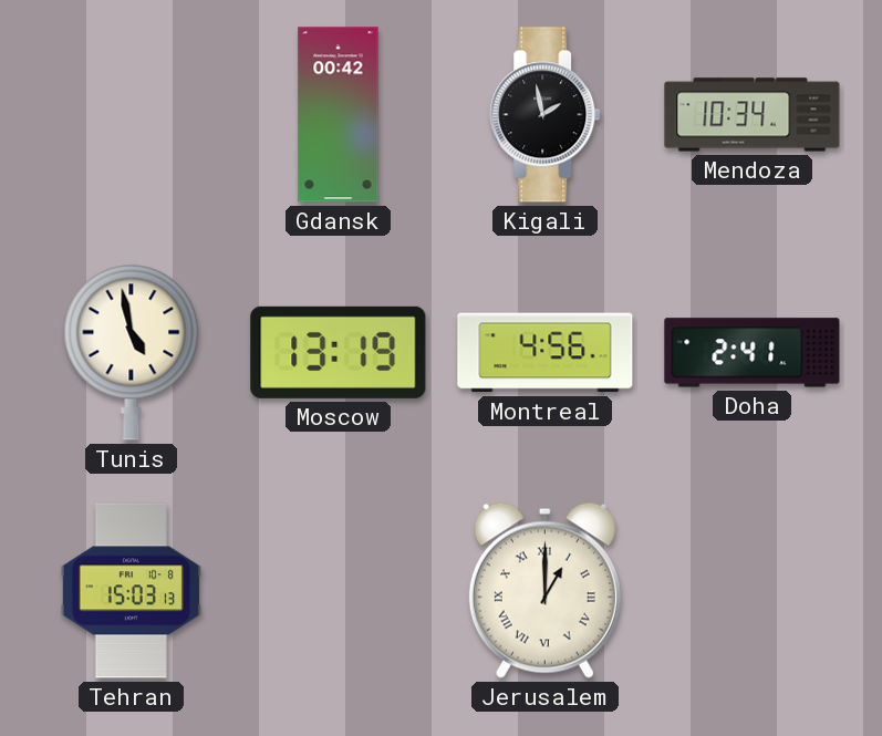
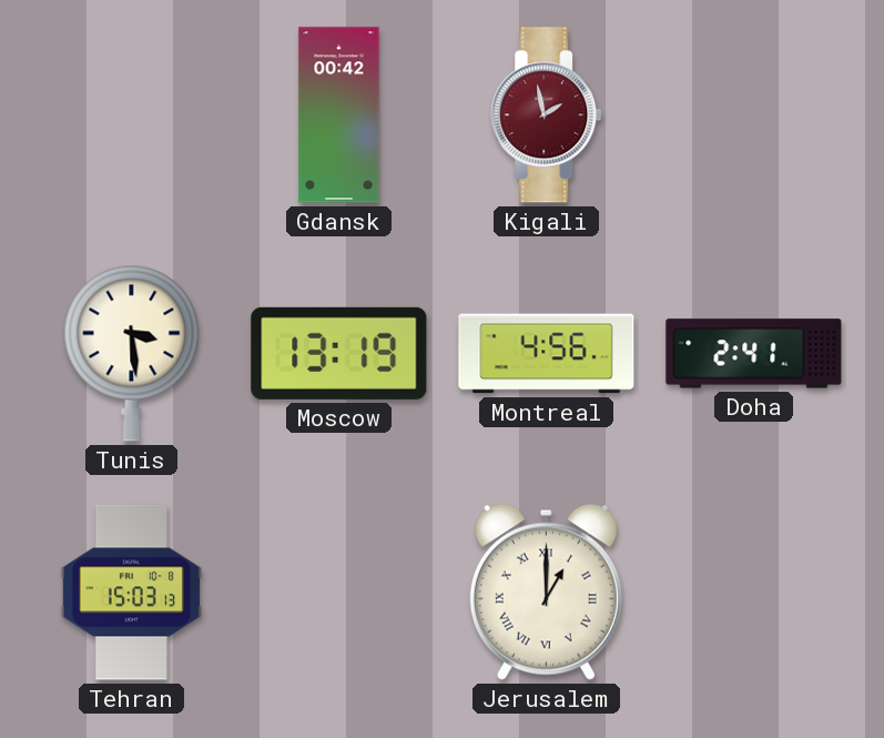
Kigali dial: black -> burgundy (547, 115)
Mendoza: 10:34 -> none (753, 115)
Tunis: 4:58 -> 3:29 (132, 353)
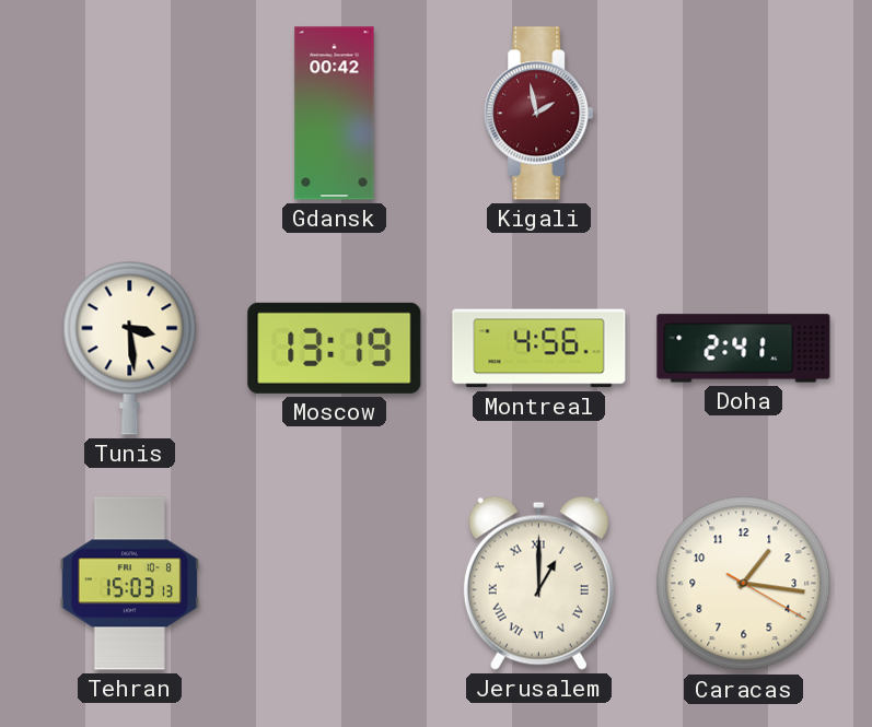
Caracas: none -> 1:16 (744, 584)
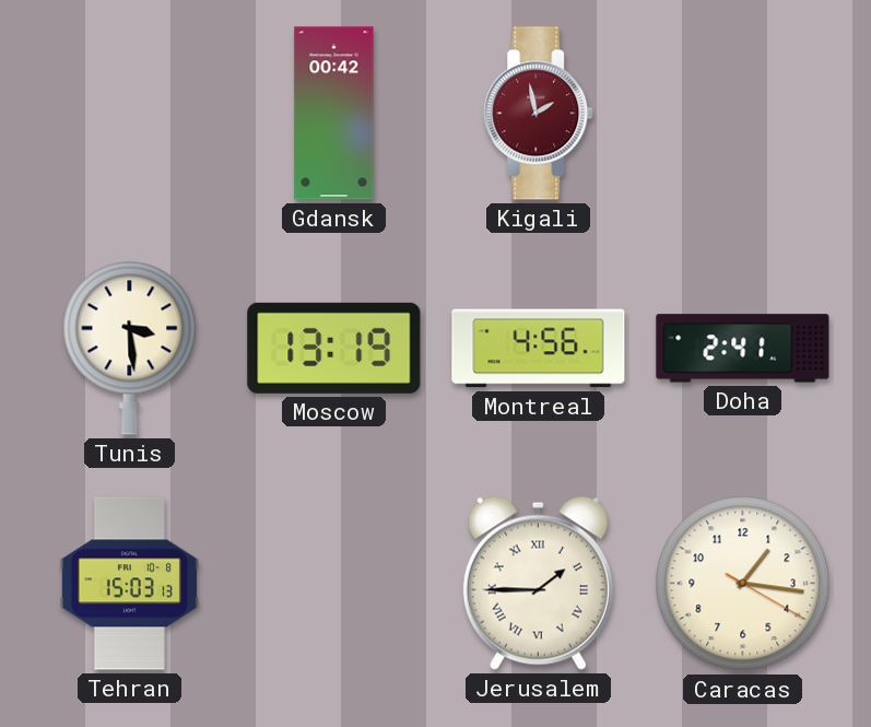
Jerusalem: 1:00 -> 1:45 (538, 583)
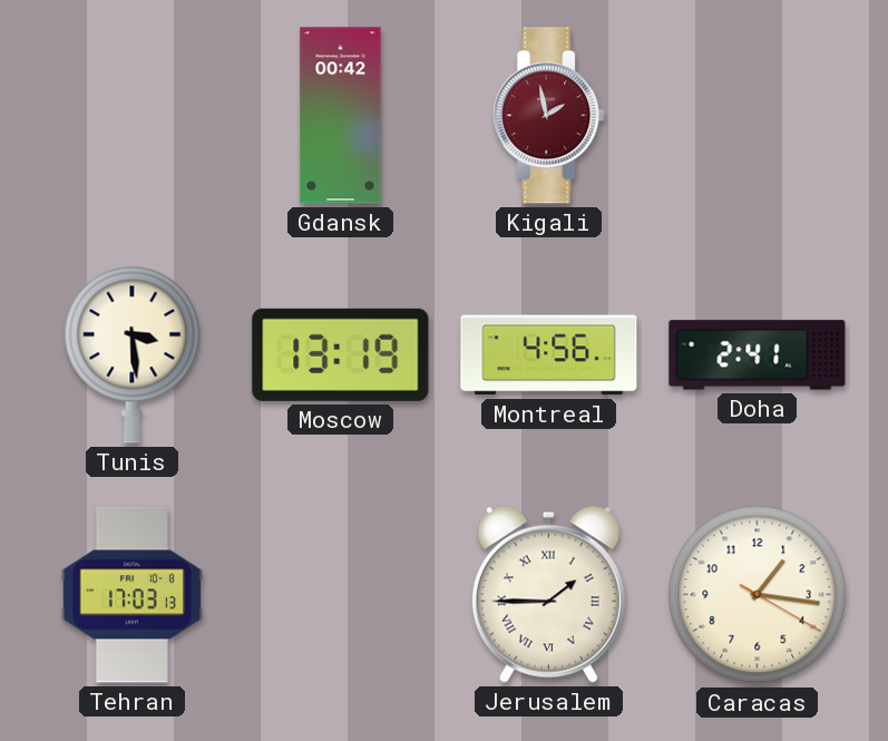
Tehran: 15:03 -> 17:03 (131, 595)
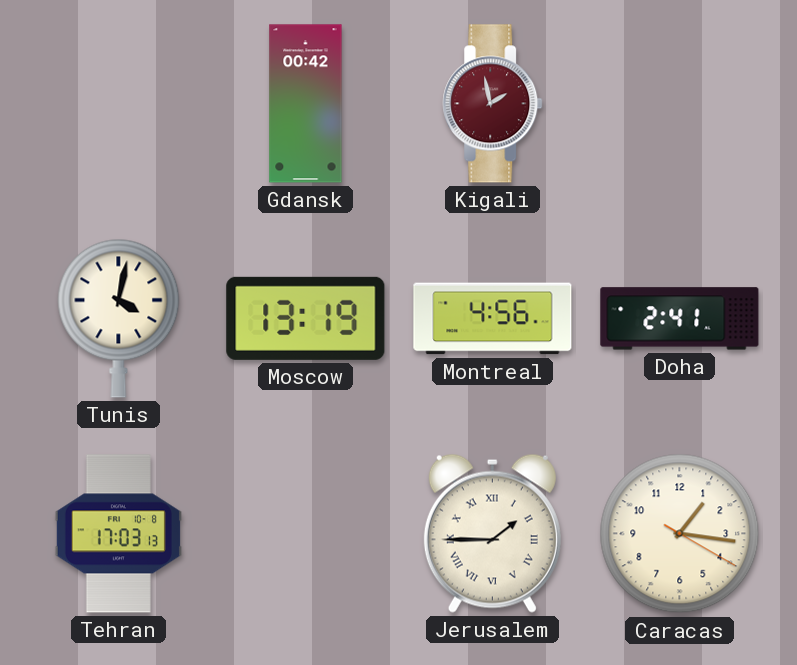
Tunis: 3:29 -> 4:02 (119, 318)
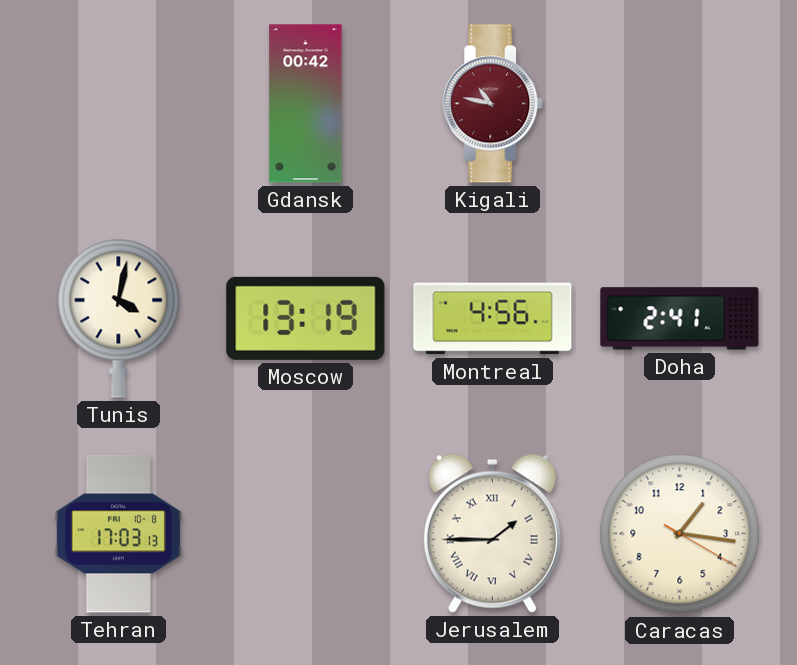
Kigali: 1:58 -> 10:47 (493, 104)
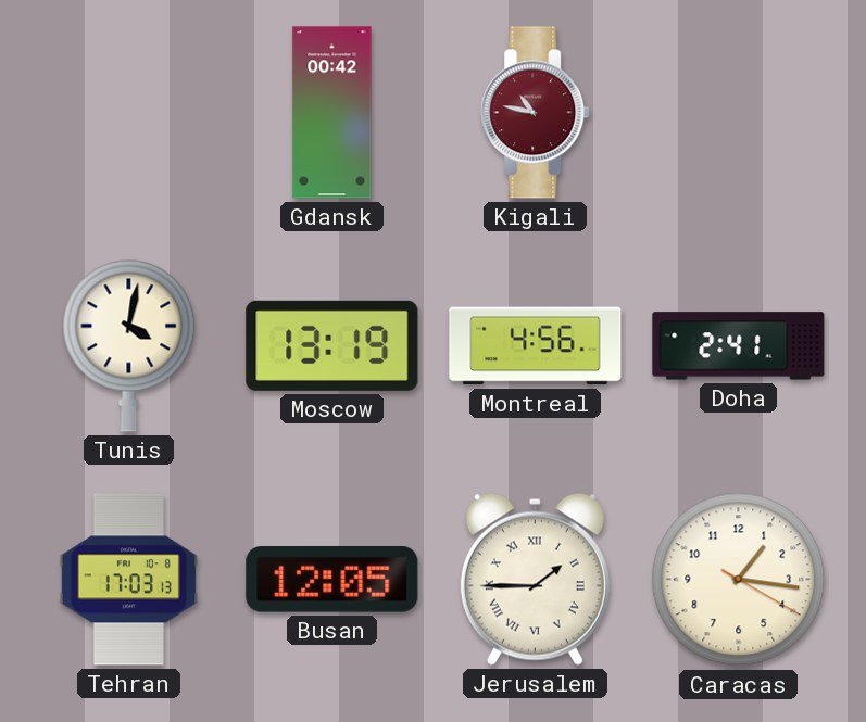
Busan: none -> 12:05 (332, 580)
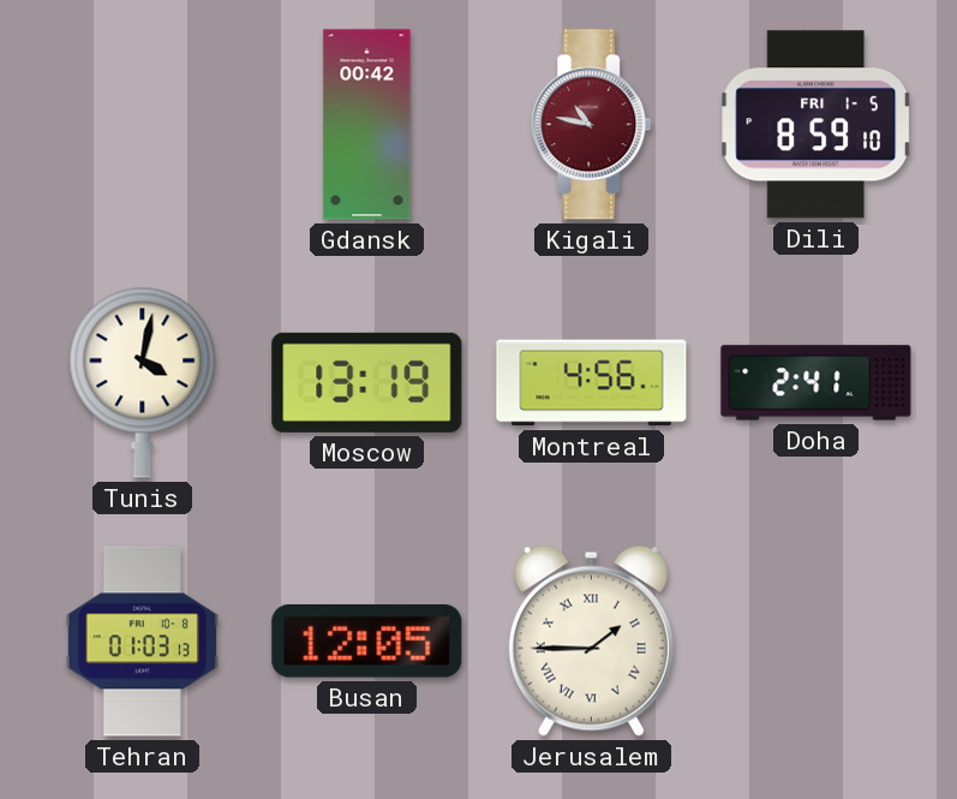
Dili: none -> 8:59 (817, 125)
Tehran: 17:03 -> 01:03 (142, 642)
Caracas: 1:16 -> none (739, 580)
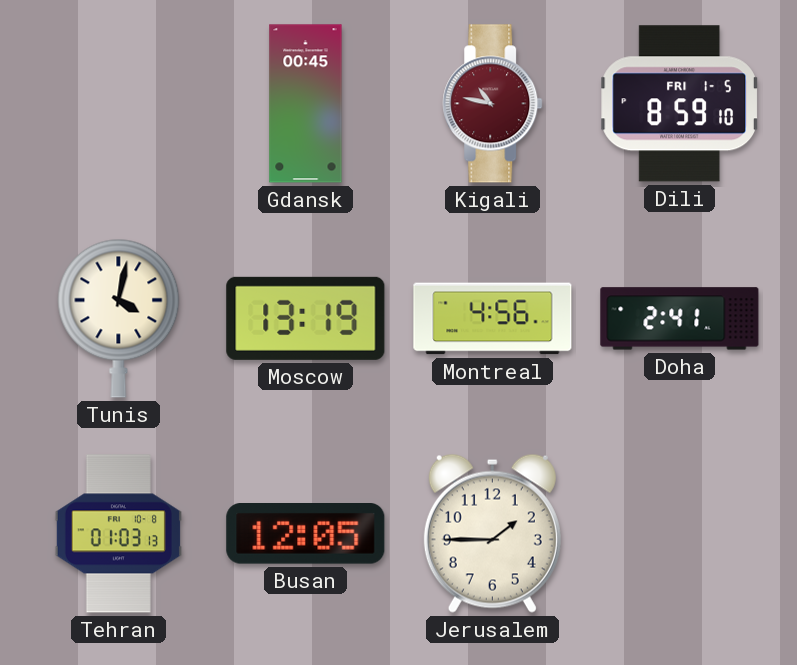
Gdansk: 00:42 -> 00:45 (306, 104)
Jerusalem numerals: Roman -> Arabic (492, 533)
